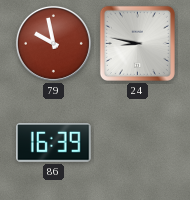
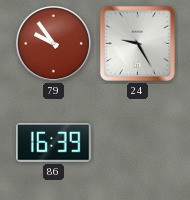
79: 9:58 -> 9:54 (53, 43)
24: 8:47 -> 9:25 (137, 43)
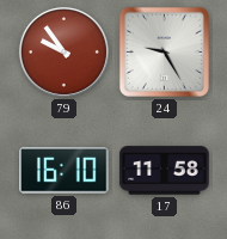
86: 16:39 -> 16:10 (65, 171)
17: none -> 11:58 (165, 171)
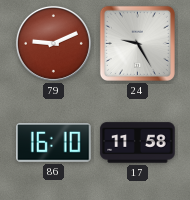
79: 9:54 -> 9:11 (53, 43)
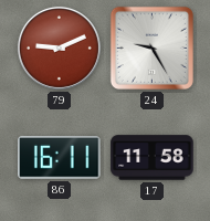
86: 16:10 -> 16:11 (60, 158)
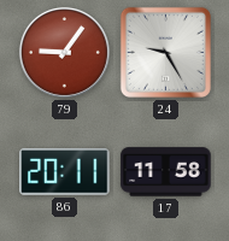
79: 9:11 -> 9:06 (64, 52)
86: 16:11 -> 20:11 (65, 172)
